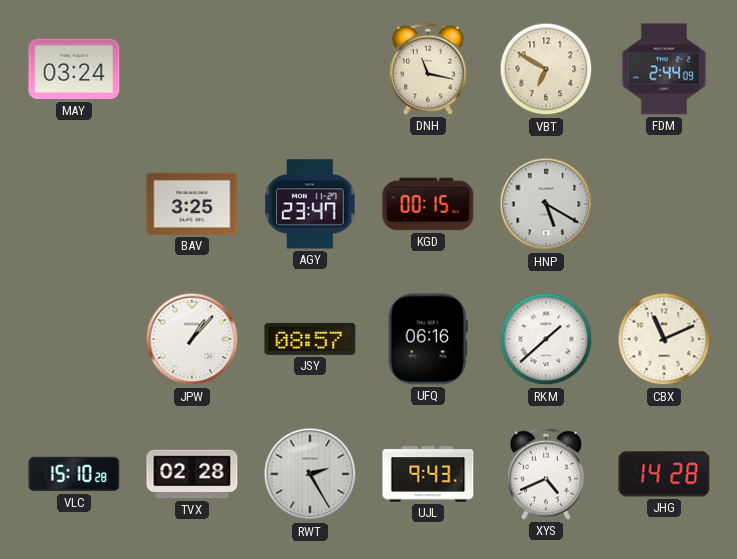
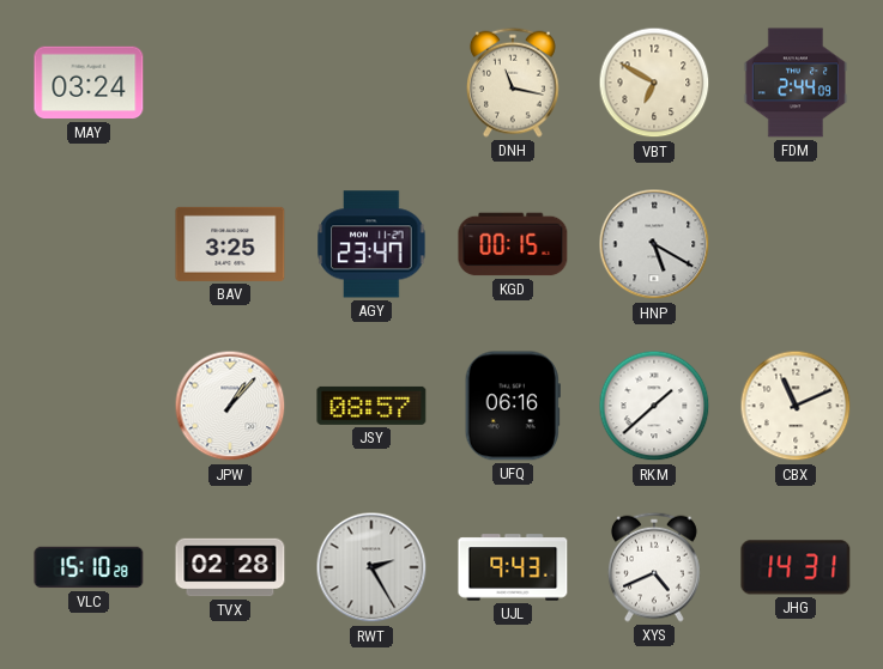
JHG: 14:28 -> 14:31 (796, 567)
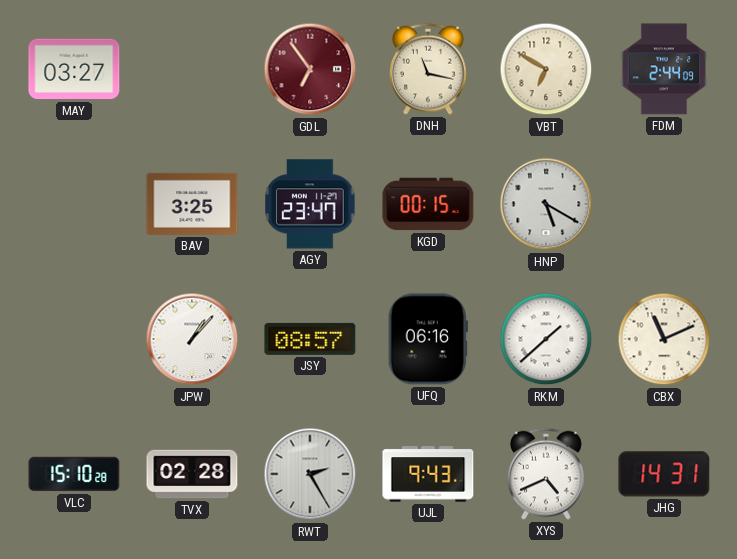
MAY: 03:24 -> 03:27 (74, 69)
GDL: none -> 6:54 (310, 69)
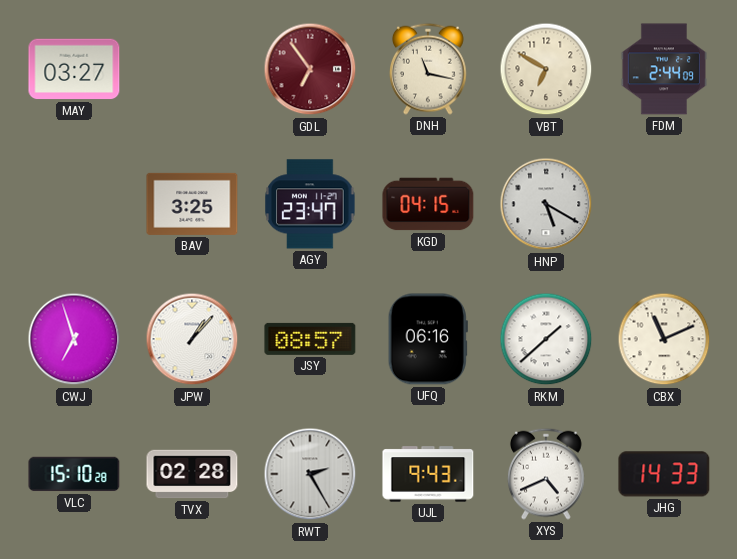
KGD: 00:15 -> 04:15 (428, 204)
CWJ: none -> 6:57 (74, 339)
JHG: 14:31 -> 14:33 (664, 474)
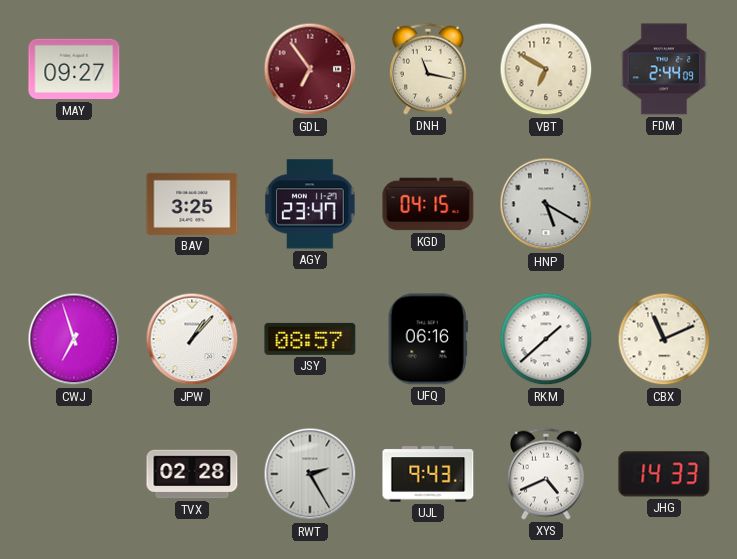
MAY: 03:27 -> 09:27 (74, 69)
VLC: 15:10 -> none (74, 474)
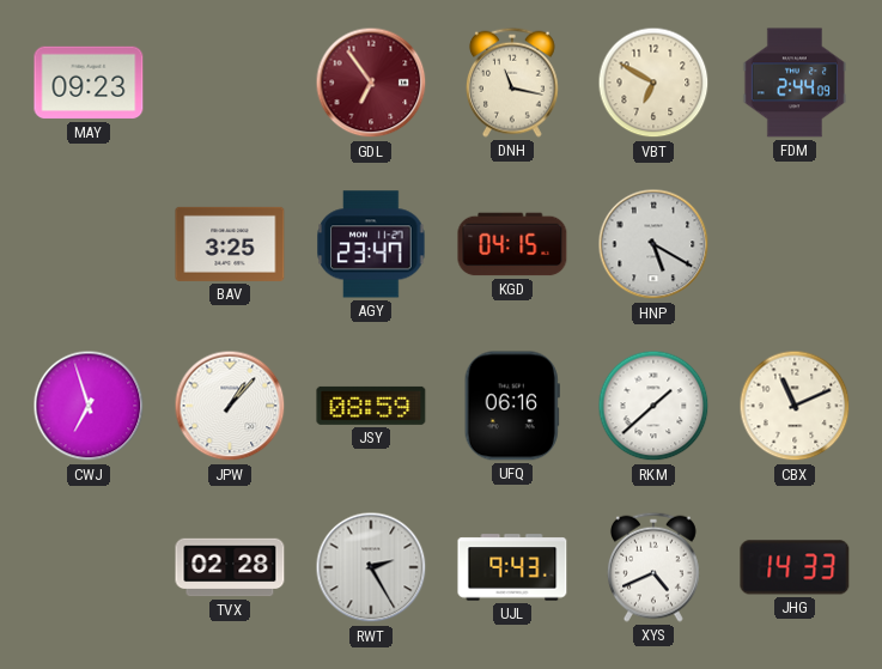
MAY: 09:27 -> 09:23 (89, 83)
JSY: 08:57 -> 08:59 (371, 406)
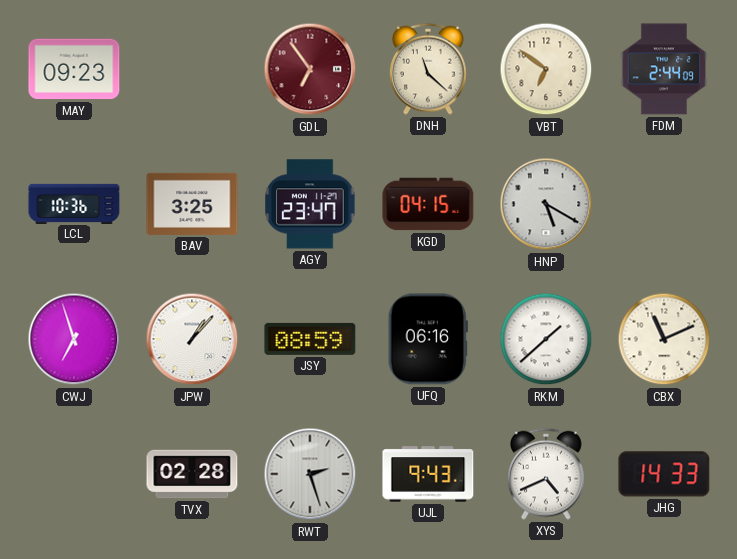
DNH: 11:17 -> 11:22 (429, 69)
VBT: 6:50 -> 6:51 (546, 69)
LCL: none -> 10:36 (74, 203)
RWT: 2:25 -> 2:27 (310, 474)
